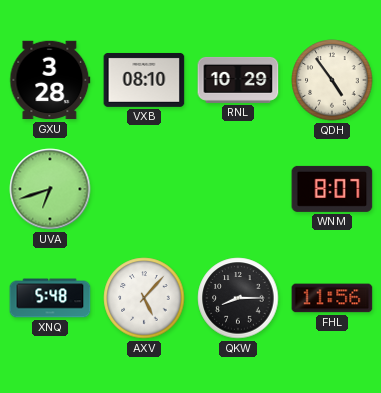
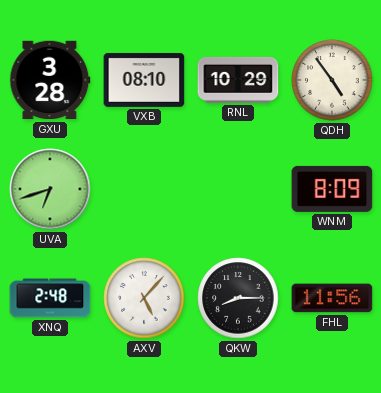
WNM: 8:07 -> 8:09 (332, 189)
XNQ: 5:48 -> 2:48 (50, 298)
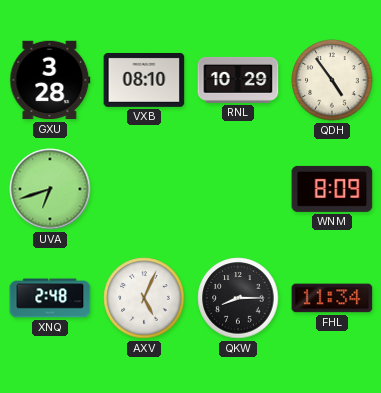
AXV: 5:07 -> 5:04 (144, 298)
FHL: 11:56 -> 11:34 (332, 298)
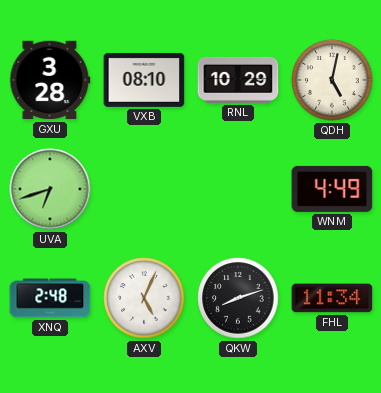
QDH: 4:54 -> 5:02 (332, 80)
WNM: 8:09 -> 4:49 (332, 189)
QKW: 8:15 -> 8:12 (238, 298)
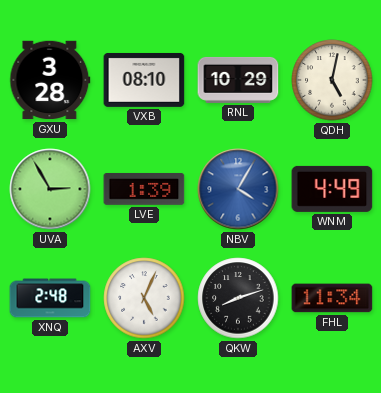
UVA: 6:42 -> 2:55 (50, 189)
LVE: none -> 1:39 (144, 189)
NBV: none -> 4:05 (238, 189)
